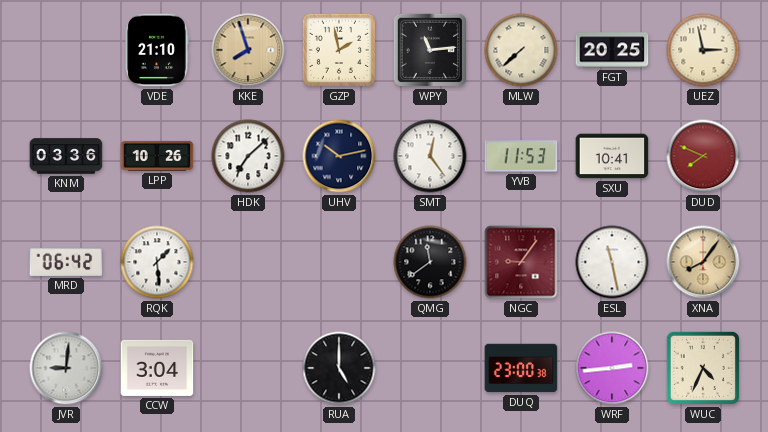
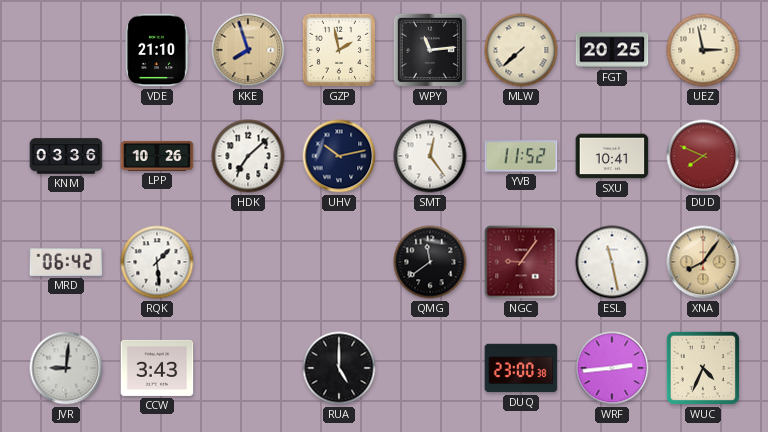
YVB: 11:53 -> 11:52 (521, 156)
CCW: 3:04 -> 3:43 (157, 368)
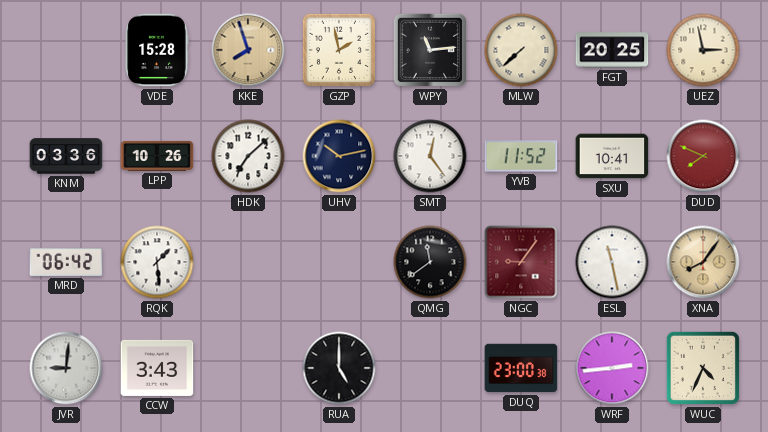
VDE: 21:10 -> 15:28 (157, 50)
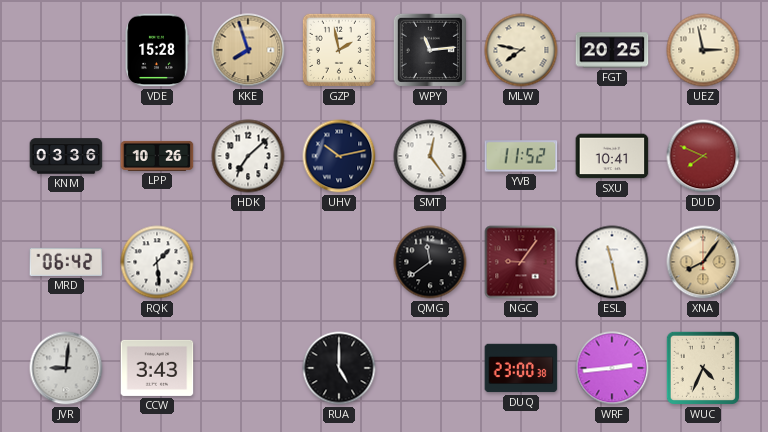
MLW: 7:38 -> 7:47 (521, 50)
